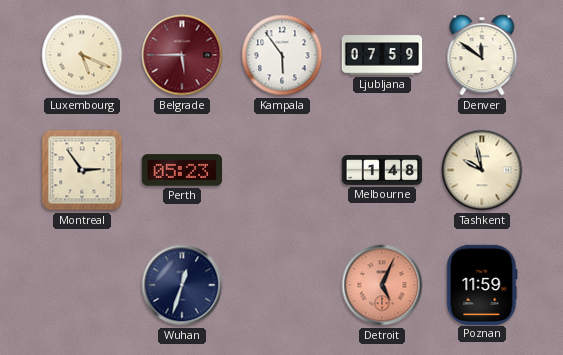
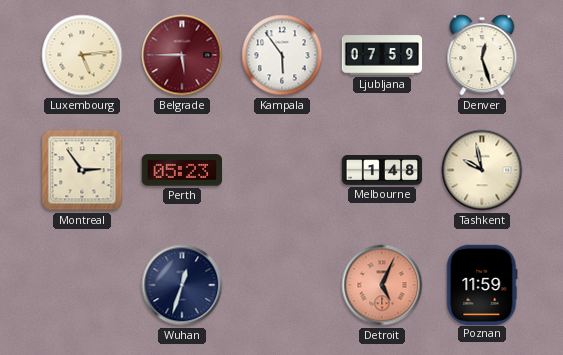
Luxembourg: 5:19 -> 5:14 (82, 55)
Denver: 11:51 -> 12:27 (482, 55)
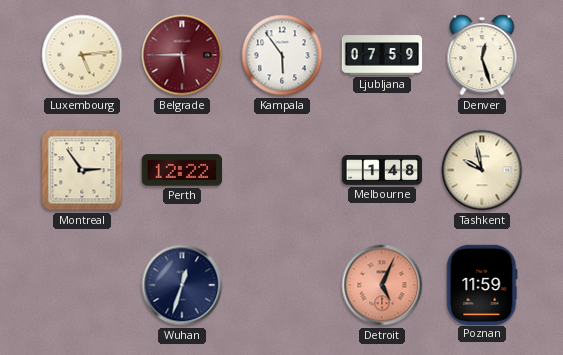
Perth: 05:23 -> 12:22 (182, 170)
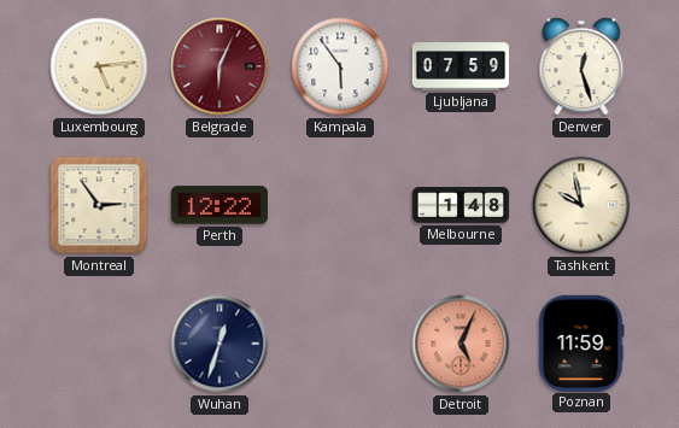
Belgrade: 5:45 -> 6:04 (219, 66)
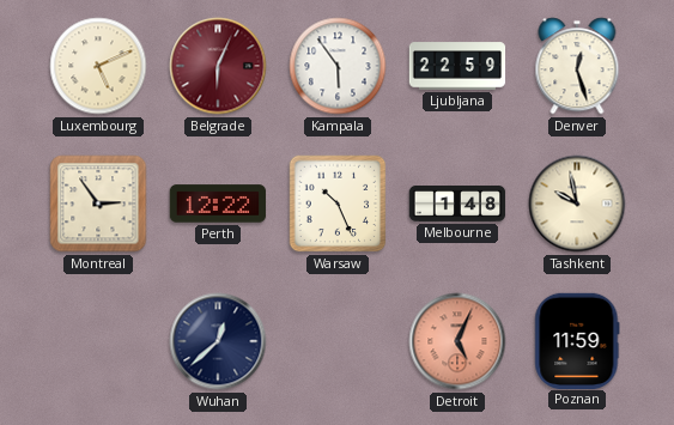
Luxembourg: 5:14 -> 5:11 (98, 66)
Ljubljana: 07:59 -> 22:59 (457, 66)
Warsaw: none -> 10:26 (338, 204)
Wuhan: 12:33 -> 12:38 (218, 341)
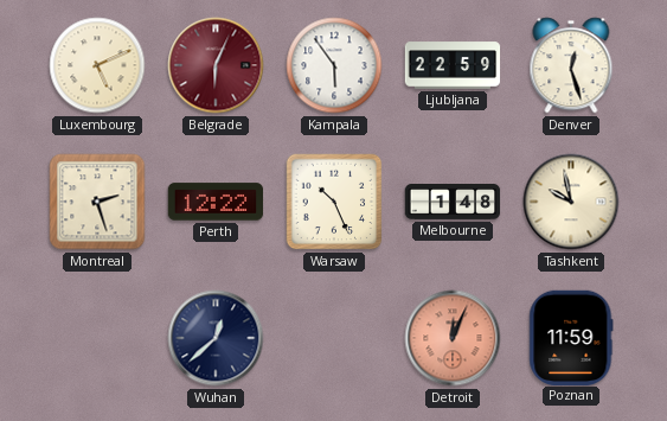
Montreal: 2:54 -> 2:27 (97, 202)
Detroit: 5:04 -> 12:04 (453, 338)
